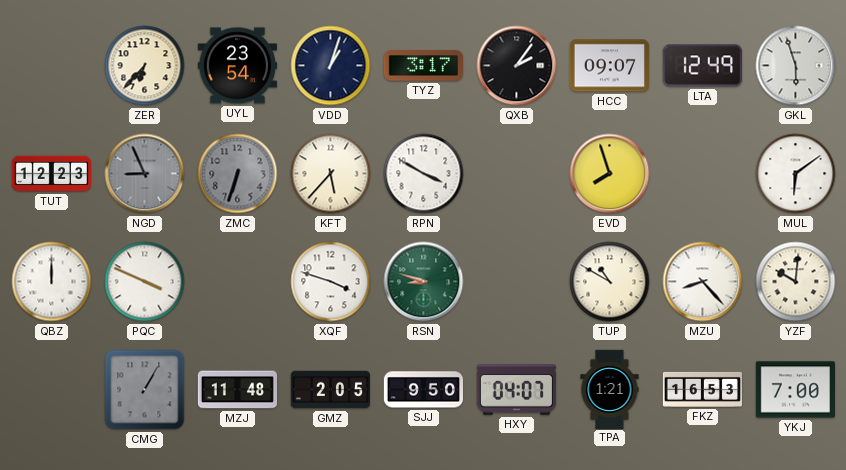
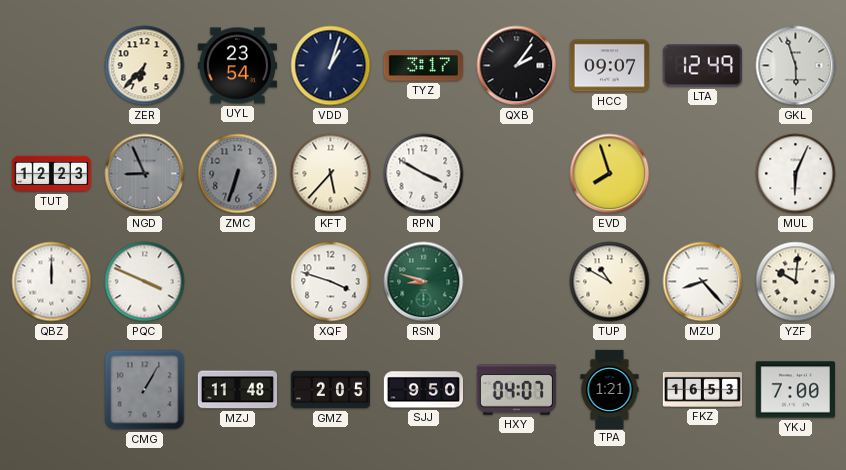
MUL: 6:09 -> 6:04 (796, 174)
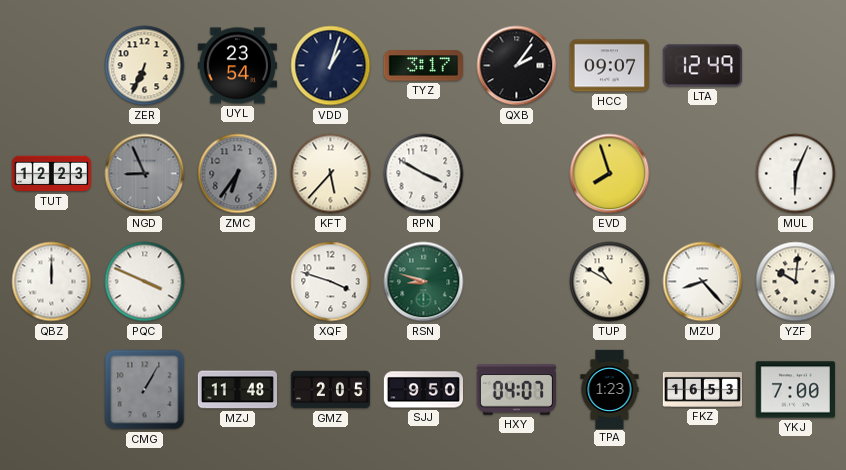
ZER: 6:37 -> 6:34 (145, 66)
GKL: 5:57 -> none (796, 66)
ZMC: 6:33 -> 6:36 (238, 174)
TPA: 1:21 -> 1:23 (610, 389)
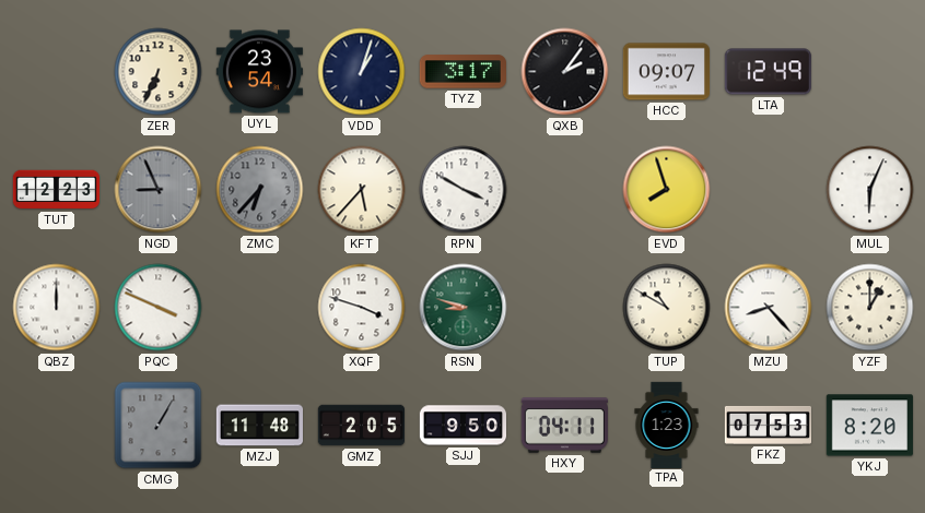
ZMC: 6:36 -> 6:37 (260, 190)
YZF: 10:01 -> 1:00 (870, 308)
HXY: 04:07 -> 04:11 (564, 426)
FKZ: 16:53 -> 07:53 (768, 425)
YKJ: 7:00 -> 8:20 (869, 426)
